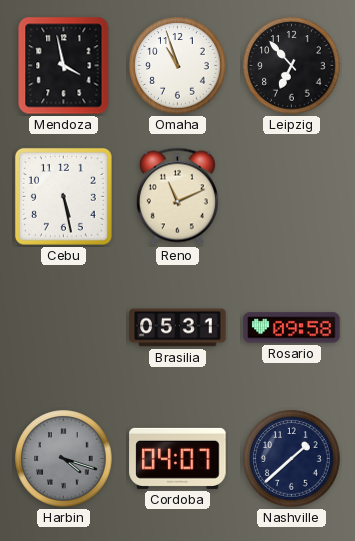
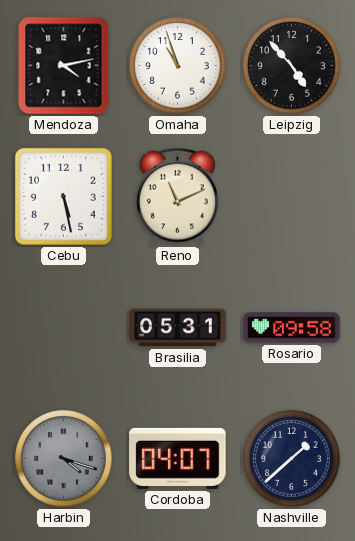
Mendoza: 3:58 -> 4:13 (64, 66)
Leipzig: 6:53 -> 4:53 (292, 66)
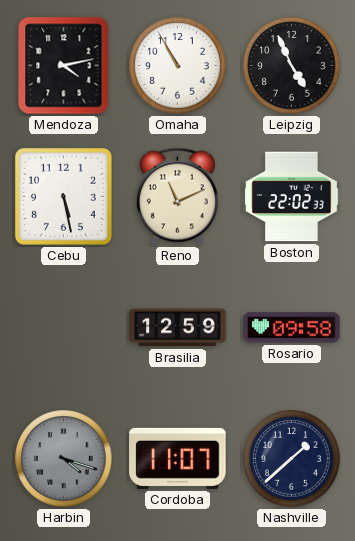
Omaha: 10:57 -> 10:55 (178, 66)
Leipzig: 4:53 -> 4:56 (292, 66)
Boston: none -> 22:02 (292, 197)
Brasilia: 05:31 -> 12:59 (178, 328)
Cordoba: 04:07 -> 11:07 (178, 458)
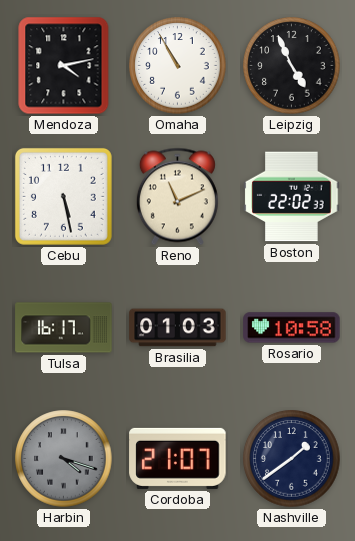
Tulsa: none -> 16:17 (64, 328)
Brasilia: 12:59 -> 01:03 (178, 328)
Rosario: 09:58 -> 10:58 (292, 328)
Cordoba: 11:07 -> 21:07 (178, 458)
Nashville: 1:38 -> 1:39 (292, 459)
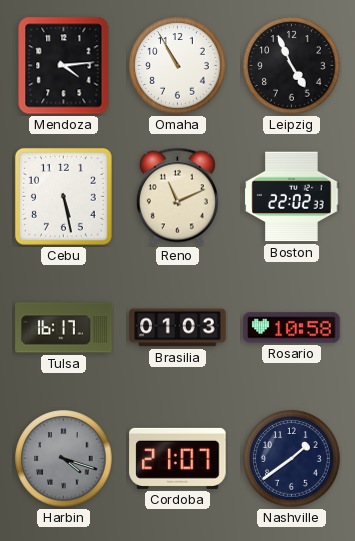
Mendoza: 4:13 -> 4:14 (64, 66)
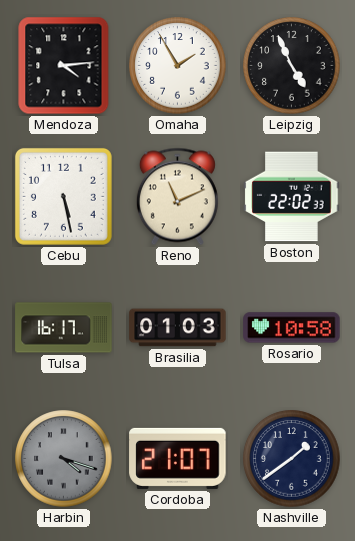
Omaha: 10:55 -> 1:55 (178, 66)
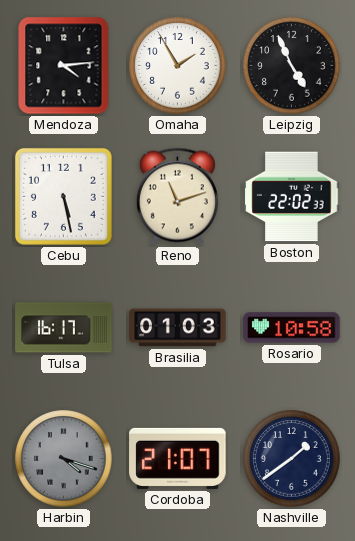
Reno: 11:11 -> 11:12 (177, 197)
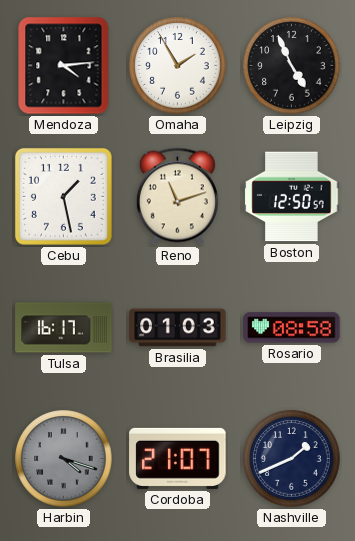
Cebu: 5:28 -> 1:28 (63, 196)
Boston: 22:02 -> 12:50 (292, 197)
Rosario: 10:58 -> 08:58 (292, 328)
Nashville: 1:39 -> 1:41 (292, 459)
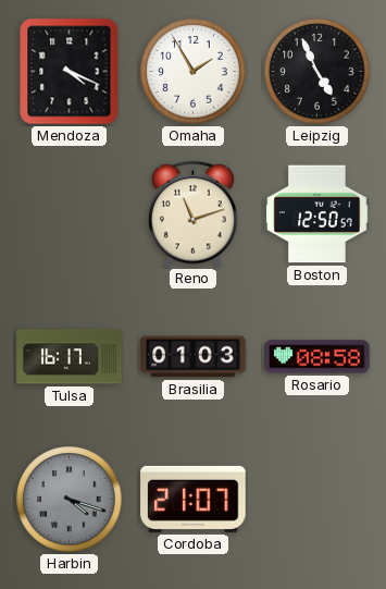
Mendoza: 4:14 -> 4:19 (70, 72)
Cebu: 1:28 -> none (63, 196)
Nashville: 1:41 -> none (292, 459)
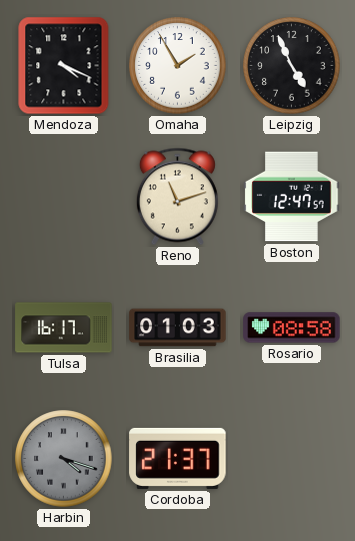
Boston: 12:50 -> 12:47 (292, 197)
Cordoba: 21:07 -> 21:37 (178, 458)
